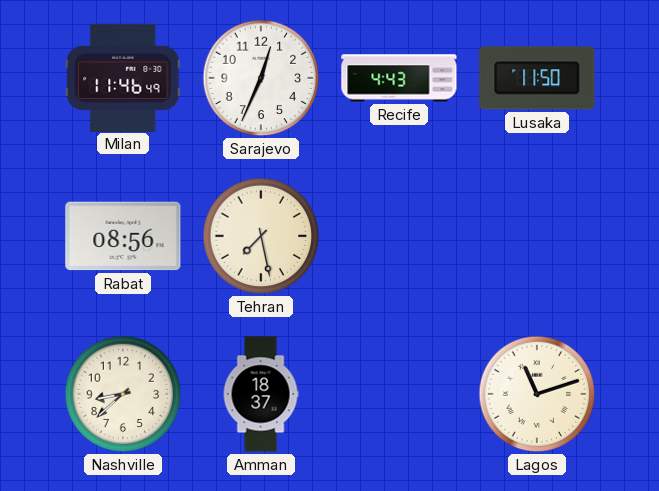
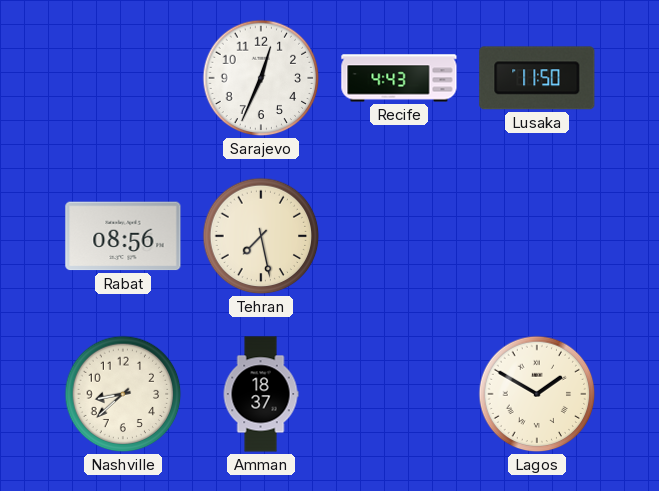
Milan: 11:46 -> none (123, 77)
Lagos: 11:12 -> 1:50 (537, 394)
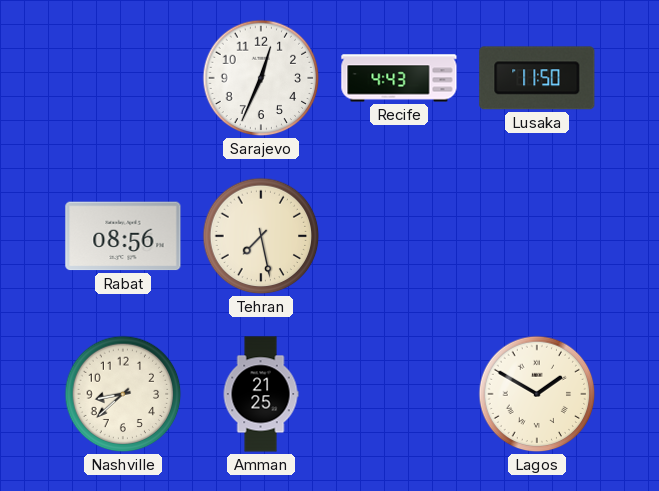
Amman: 18:37 -> 21:25 (261, 394)
